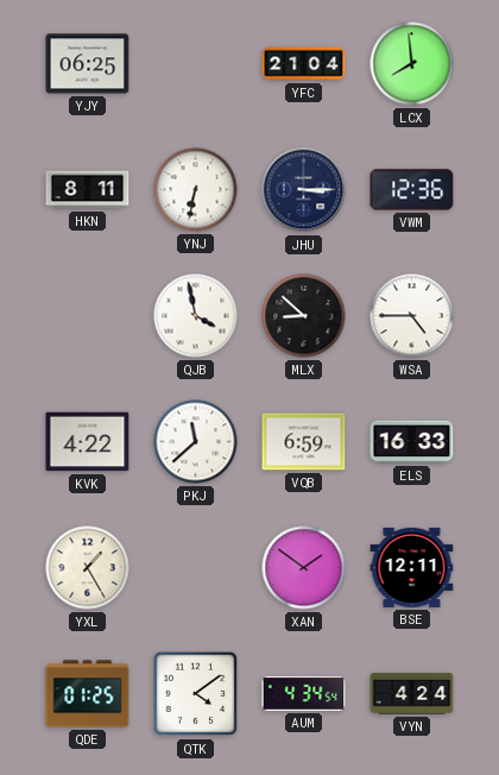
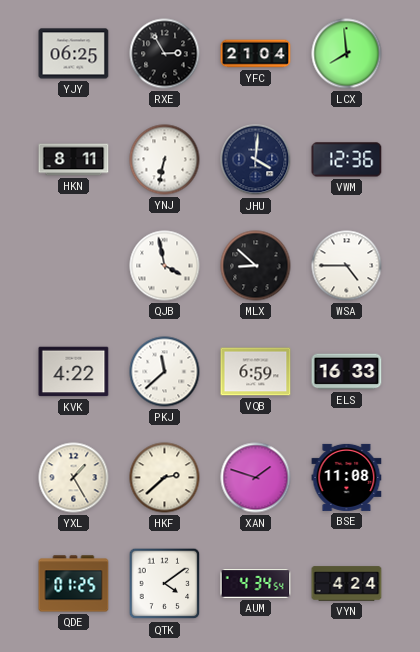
RXE: none -> 2:55 (165, 54)
JHU: 3:15 -> 4:01 (256, 160)
HKF: none -> 2:38 (165, 478)
XAN: 1:51 -> 1:48 (256, 478)
BSE: 12:11 -> 11:08 (347, 477)
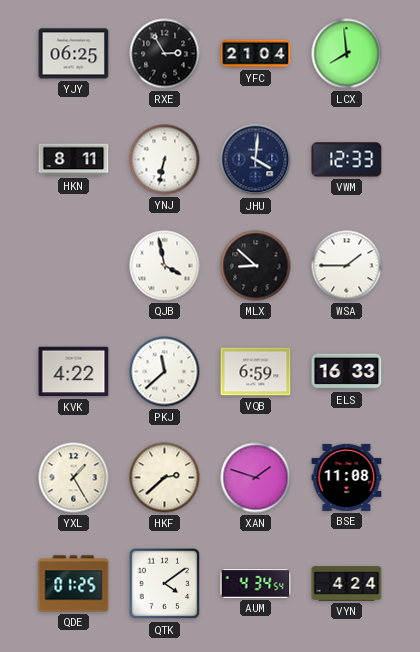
VWM: 12:36 -> 12:33 (347, 160)
WSA: 4:45 -> 1:45 (347, 266)
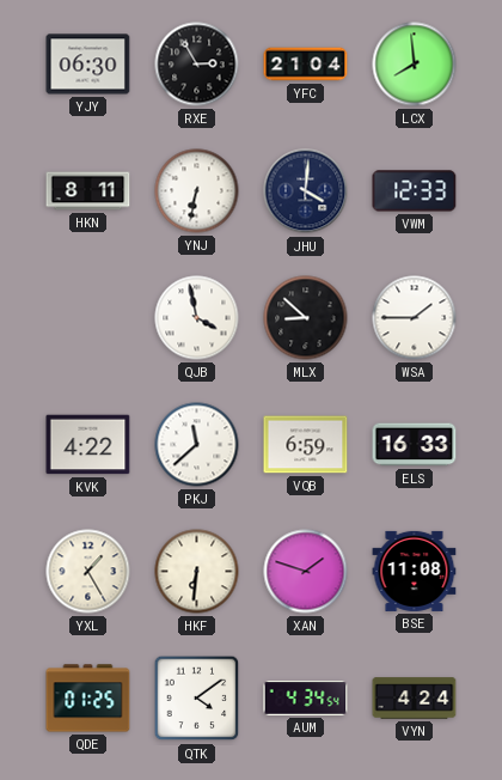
YJY: 06:25 -> 06:30 (88, 65)
HKF: 2:38 -> 6:31 (197, 572)
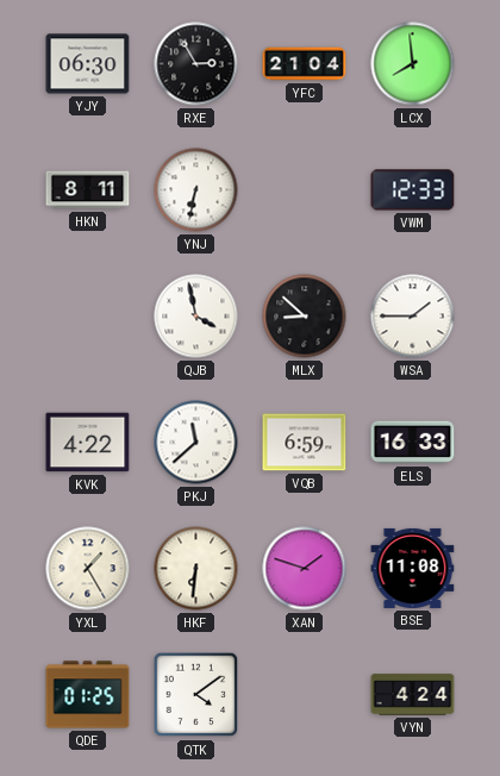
JHU: 4:01 -> none (306, 191)
AUM: 4:34 -> none (306, 699)
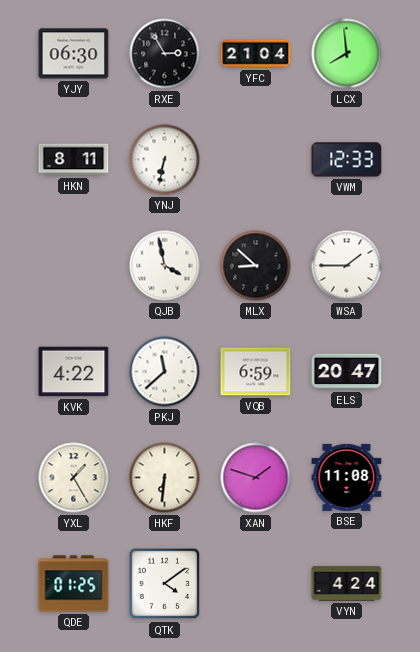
ELS: 16:33 -> 20:47 (347, 372)
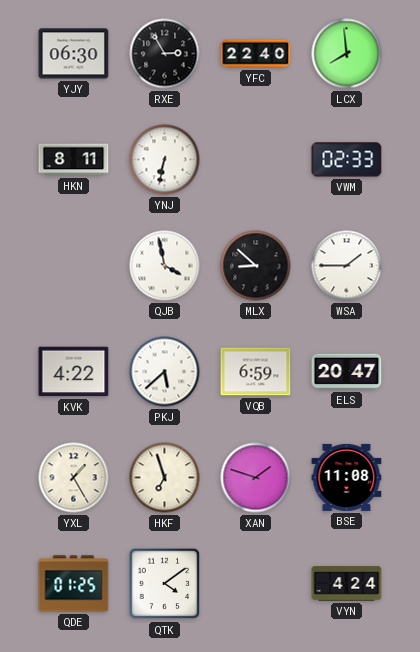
YFC: 21:04 -> 22:40 (256, 54)
VWM: 12:33 -> 02:33 (347, 160)
PKJ: 11:38 -> 5:38 (165, 372)
HKF: 6:31 -> 6:57 (165, 478)
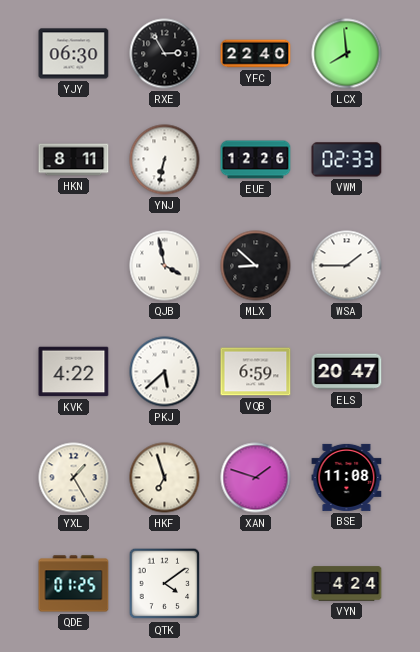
EUE: none -> 12:26 (256, 160)
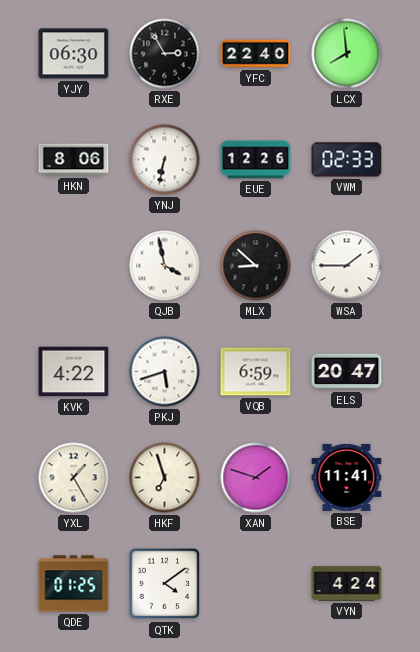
HKN: 8:11 -> 8:06 (74, 160)
PKJ: 5:38 -> 5:42 (165, 372)
BSE: 11:08 -> 11:41 (347, 477)
